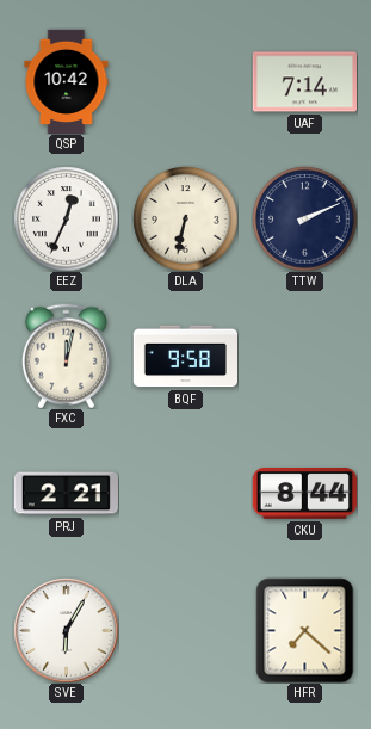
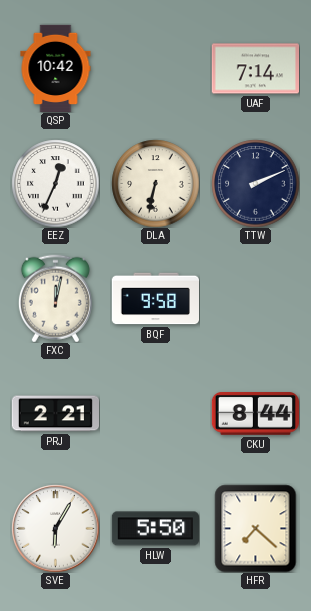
HLW: none -> 5:50 (155, 529)
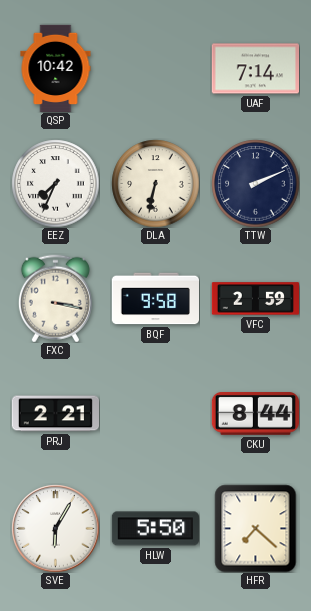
EEZ: 12:34 -> 7:34 (55, 183)
FXC: 12:02 -> 3:17 (55, 298)
VFC: none -> 2:59 (255, 299)
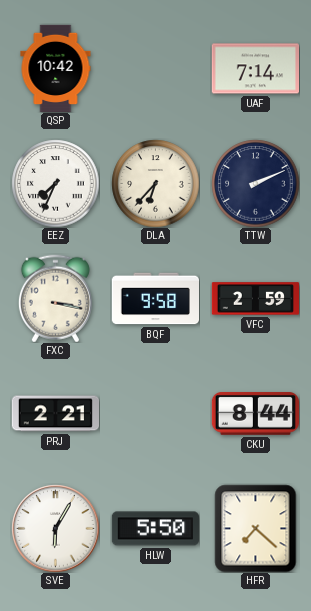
DLA: 6:32 -> 6:37 (155, 183)
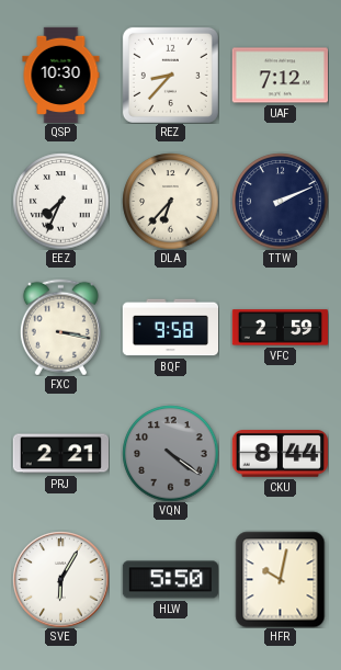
QSP: 10:42 -> 10:30 (61, 75)
REZ: none -> 8:37 (170, 75)
UAF: 7:14 -> 7:12 (280, 76)
VQN: none -> 4:21 (170, 453)
HFR: 7:22 -> 10:02 (281, 579)
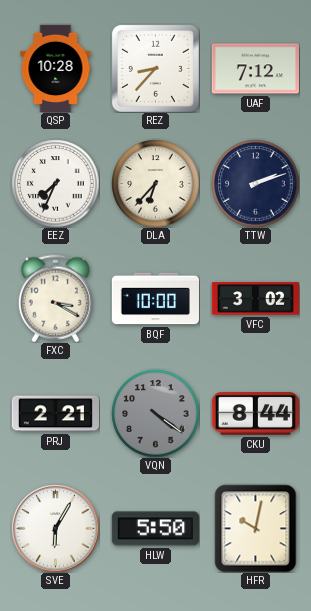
QSP: 10:30 -> 10:28 (56, 68)
TTW: 2:11 -> 2:12 (255, 183)
FXC: 3:17 -> 3:20 (55, 298)
BQF: 9:58 -> 10:00 (155, 299)
VFC: 2:59 -> 3:02 (255, 299)
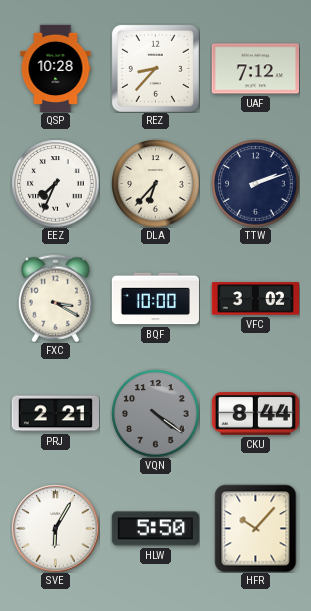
HFR: 10:02 -> 10:07 (256, 528)
